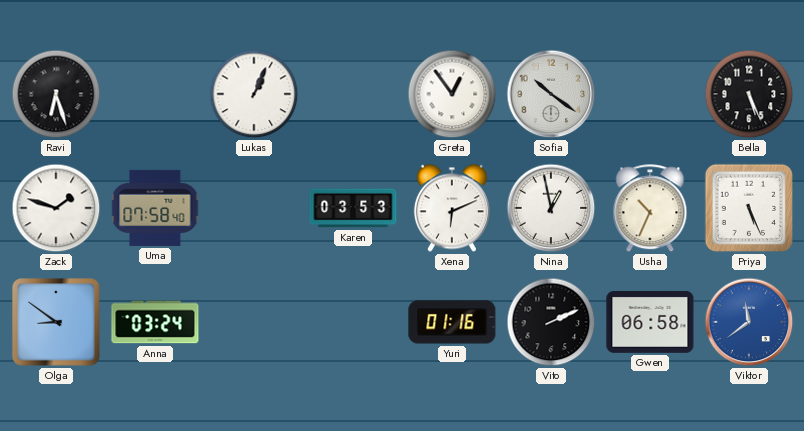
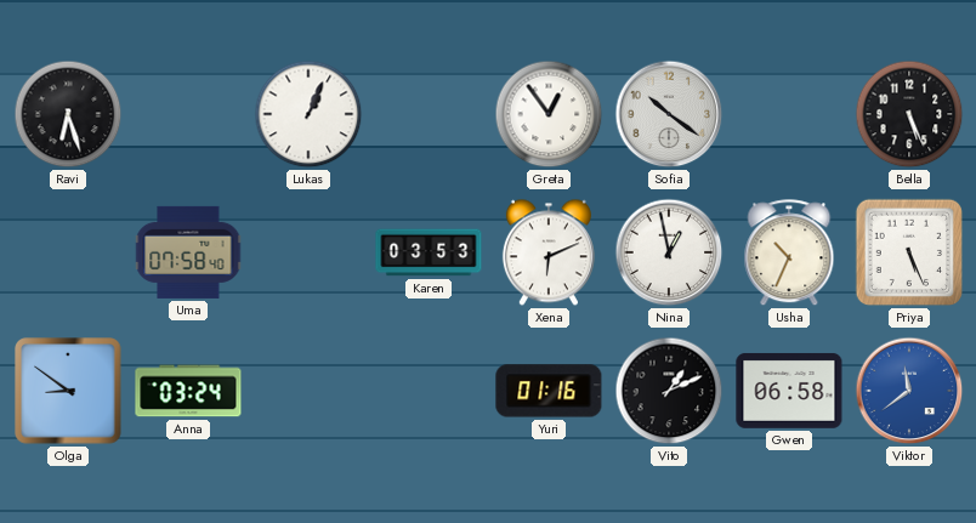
Zack: 1:48 -> none (56, 208)
Vito: 2:11 -> 1:11 (669, 391)
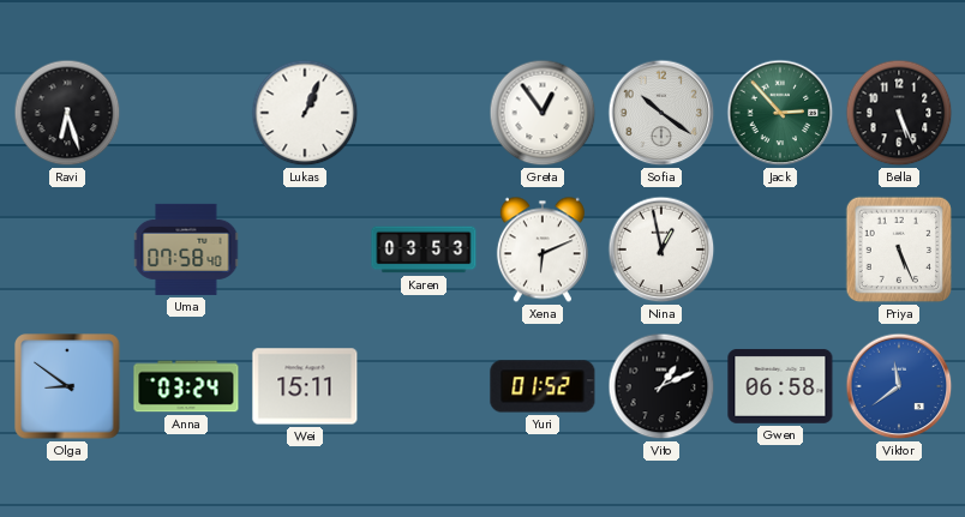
Jack: none -> 2:53 (780, 113)
Usha: 10:34 -> none (789, 254)
Wei: none -> 15:11 (305, 386)
Yuri: 01:16 -> 01:52 (543, 386)
